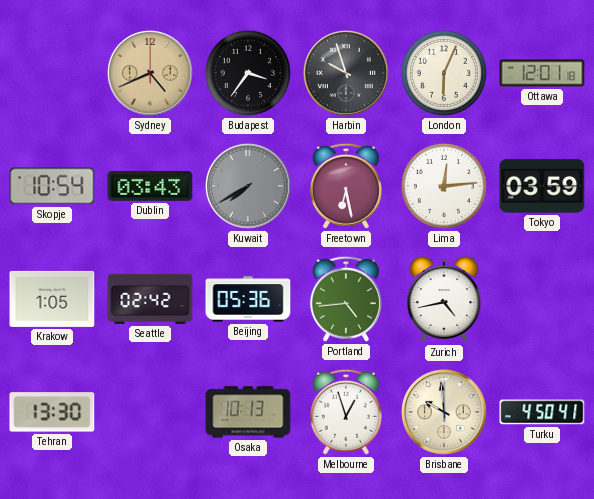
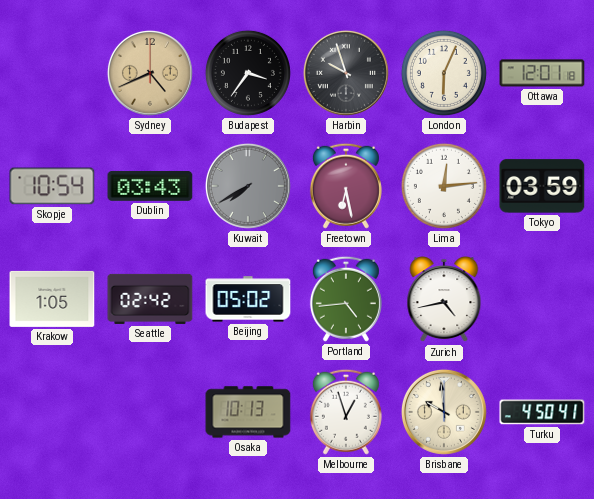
Beijing: 05:36 -> 05:02 (248, 299)
Tehran: 13:30 -> none (52, 412)
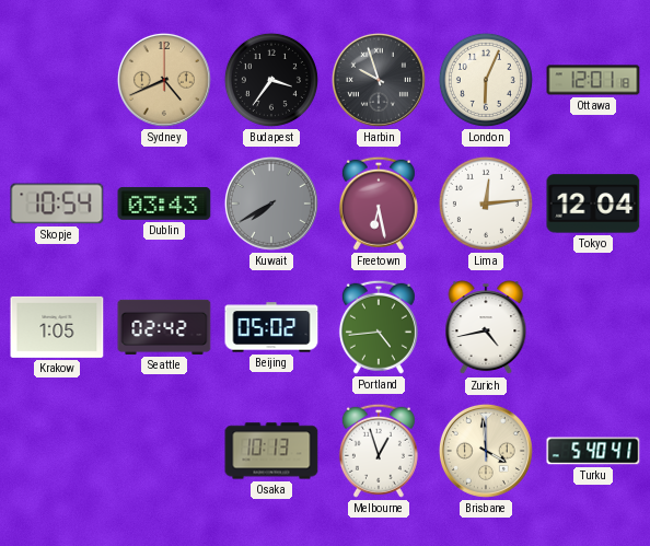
Tokyo: 03:59 -> 12:04 (593, 204)
Brisbane: 9:59 -> 3:59 (486, 451)
Turku: 4:50 -> 5:40 (593, 451)
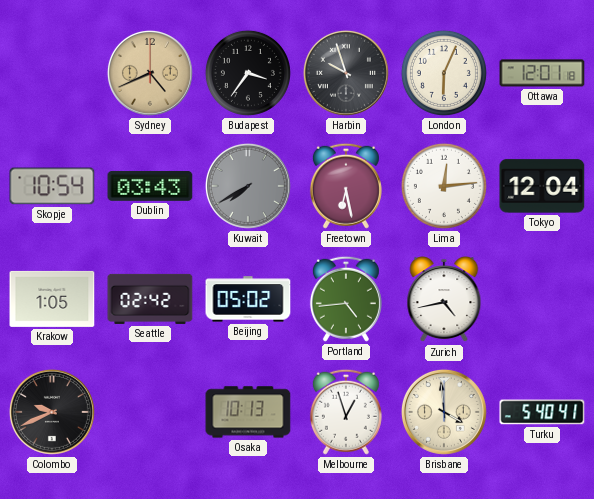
Colombo: none -> 9:41 (52, 412)
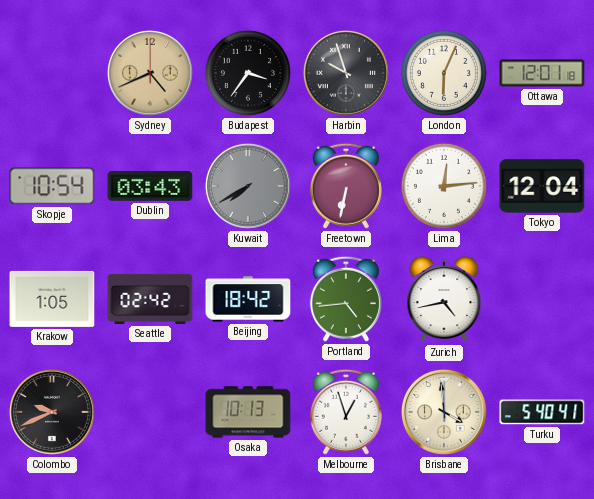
Freetown: 6:28 -> 6:32 (346, 186)
Beijing: 05:02 -> 18:42 (248, 299)
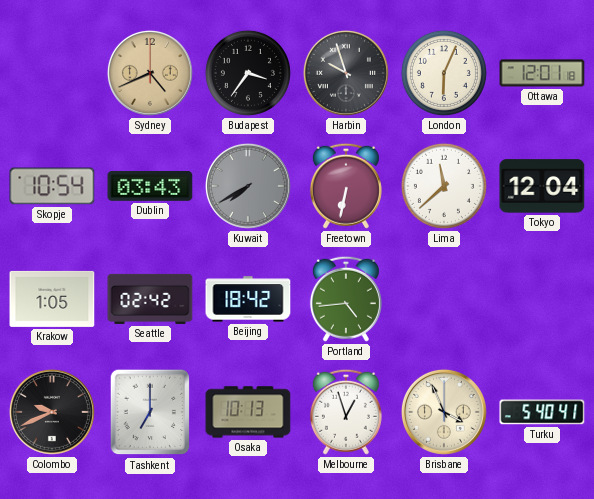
Lima: 12:14 -> 11:38 (444, 186)
Zurich: 4:43 -> none (444, 300)
Tashkent: none -> 7:00 (150, 412)
Brisbane: 3:59 -> 3:56 (444, 412)
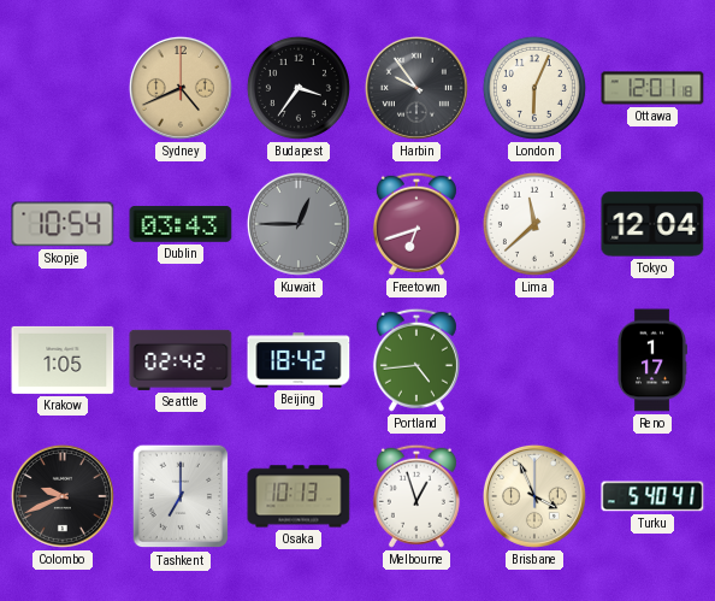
Harbin: 9:57 -> 9:54 (416, 88)
Kuwait: 7:40 -> 12:45 (299, 224)
Freetown: 6:32 -> 6:42 (416, 224)
Reno: none -> 1:17 (651, 360)
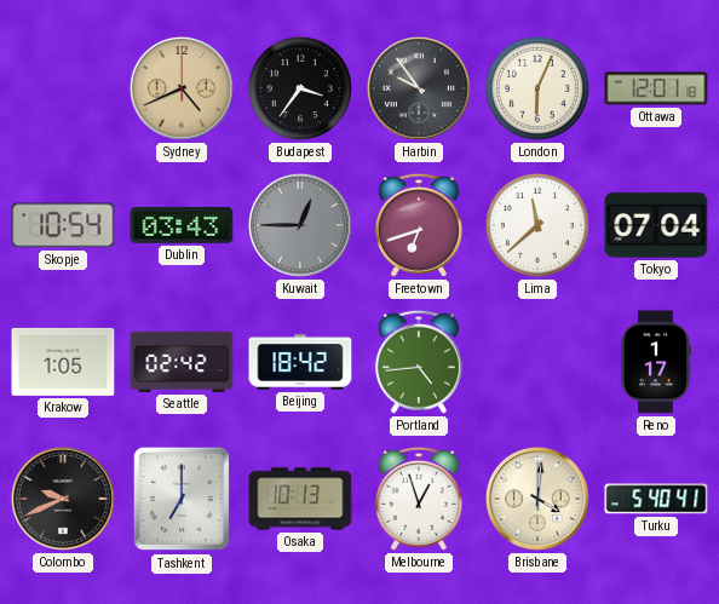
Tokyo: 12:04 -> 07:04 (656, 225)
Brisbane: 3:56 -> 4:01 (537, 499)
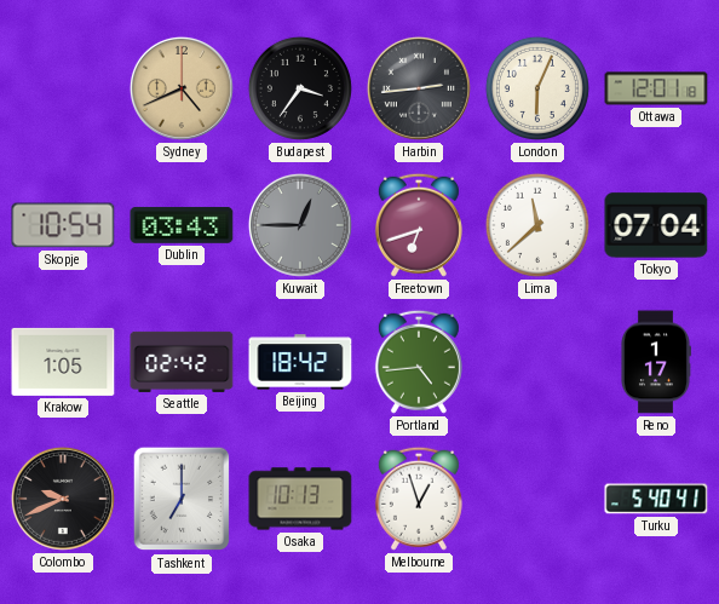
Harbin: 9:54 -> 2:44 (419, 88)
Brisbane: 4:01 -> none (537, 499)
